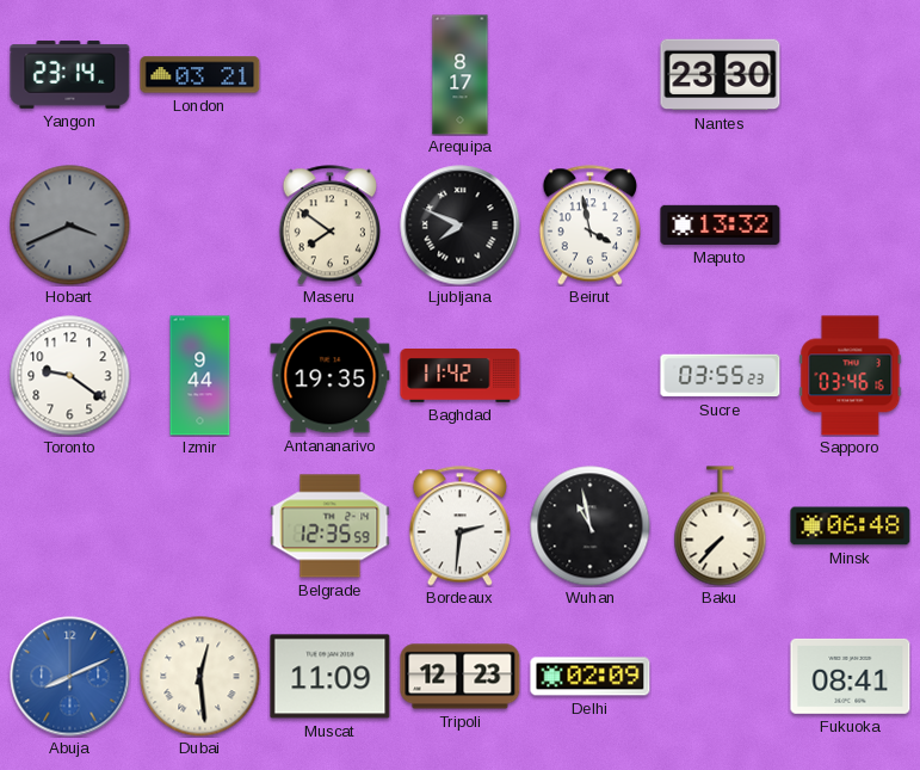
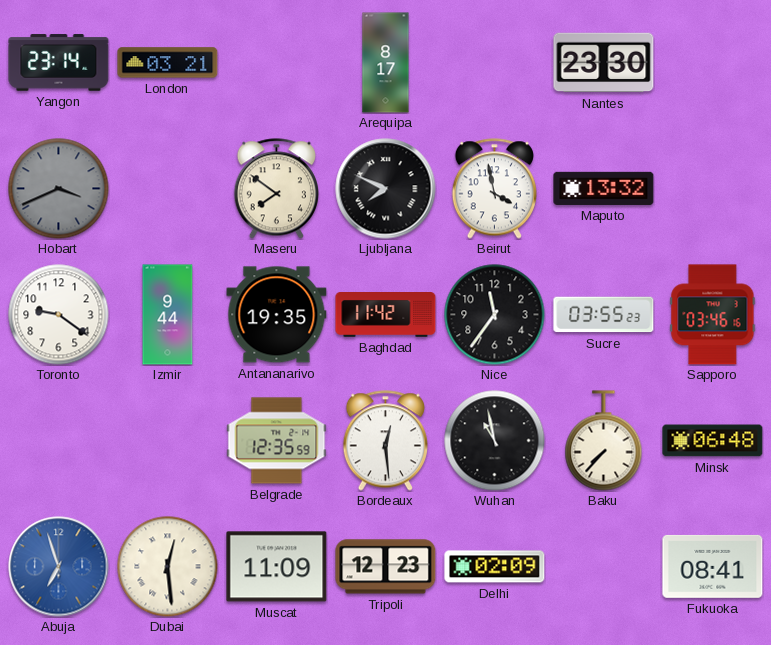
Nice: none -> 11:36 (495, 315)
Bordeaux: 2:31 -> 12:29 (385, 441)
Abuja: 8:11 -> 6:57 (59, 567)
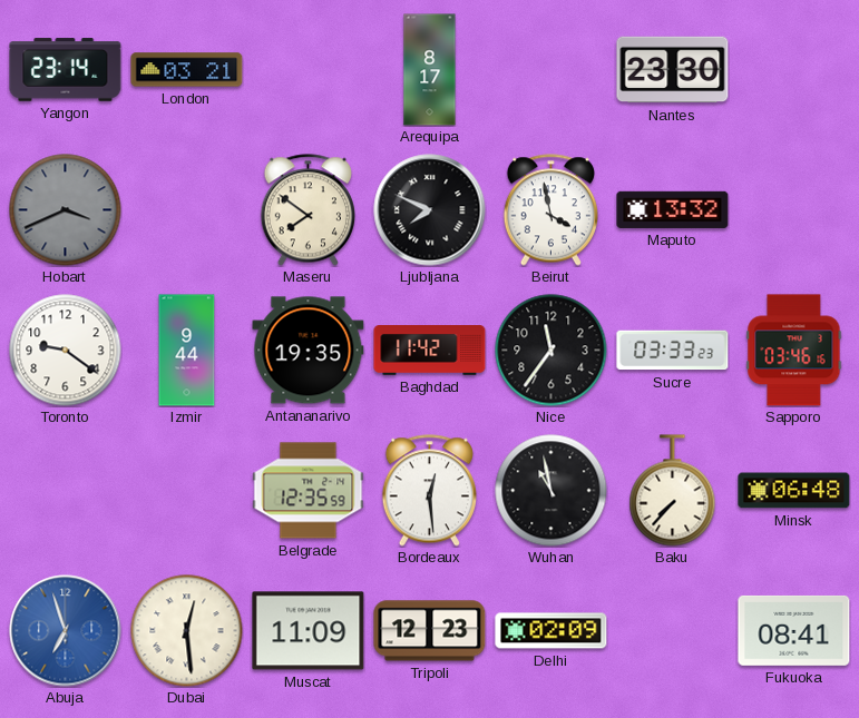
Sucre: 03:55 -> 03:33 (673, 351)
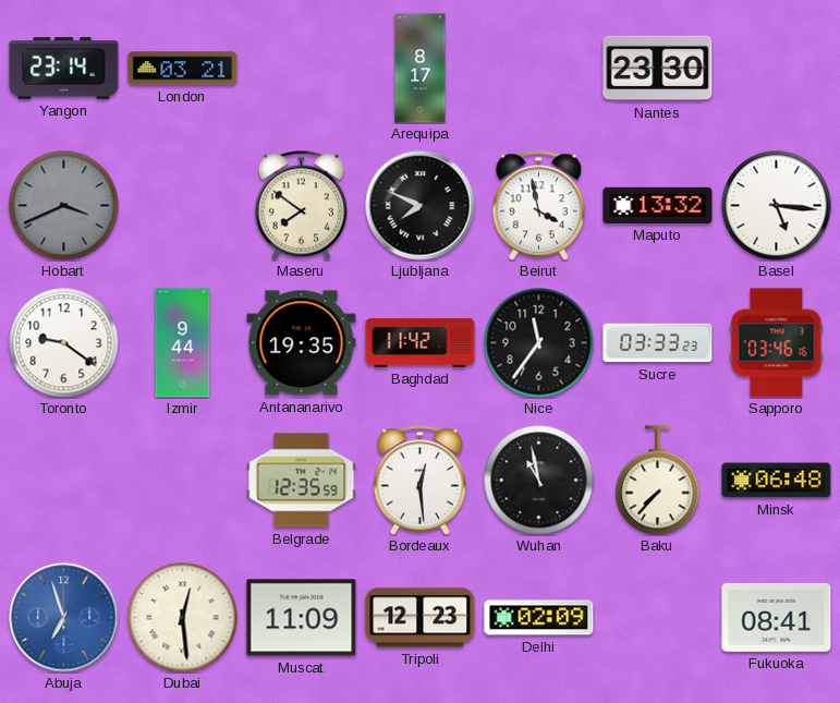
Basel: none -> 5:16 (777, 206)
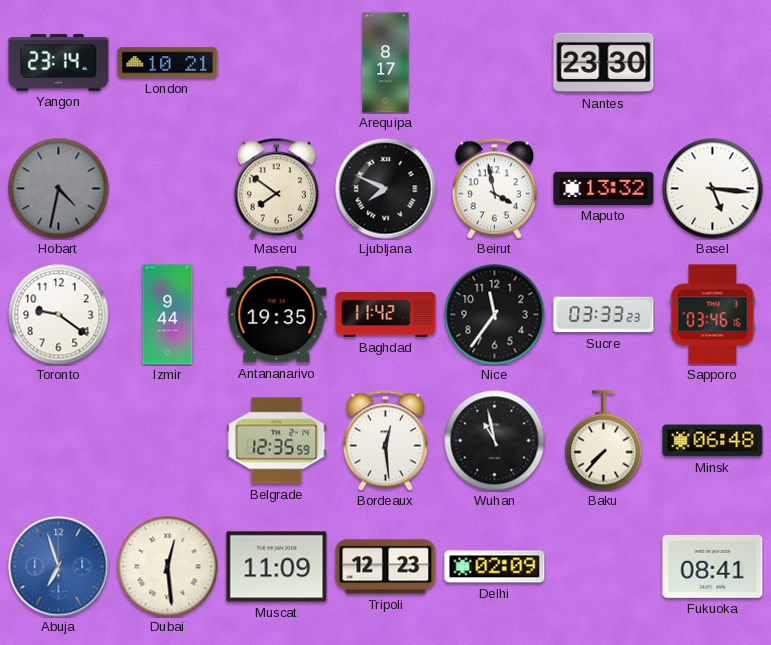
London: 03:21 -> 10:21 (168, 63)
Hobart: 3:41 -> 4:32 (59, 189)
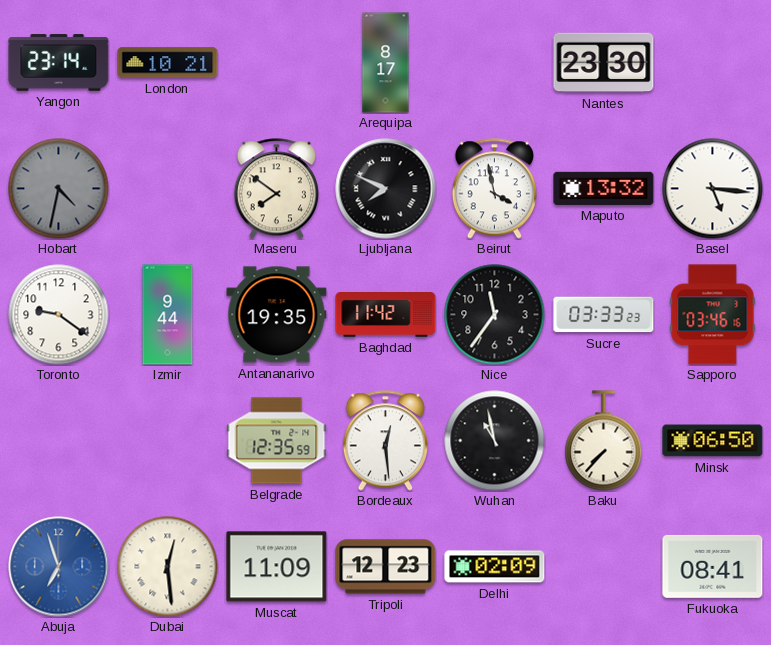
Minsk: 06:48 -> 06:50 (713, 441)
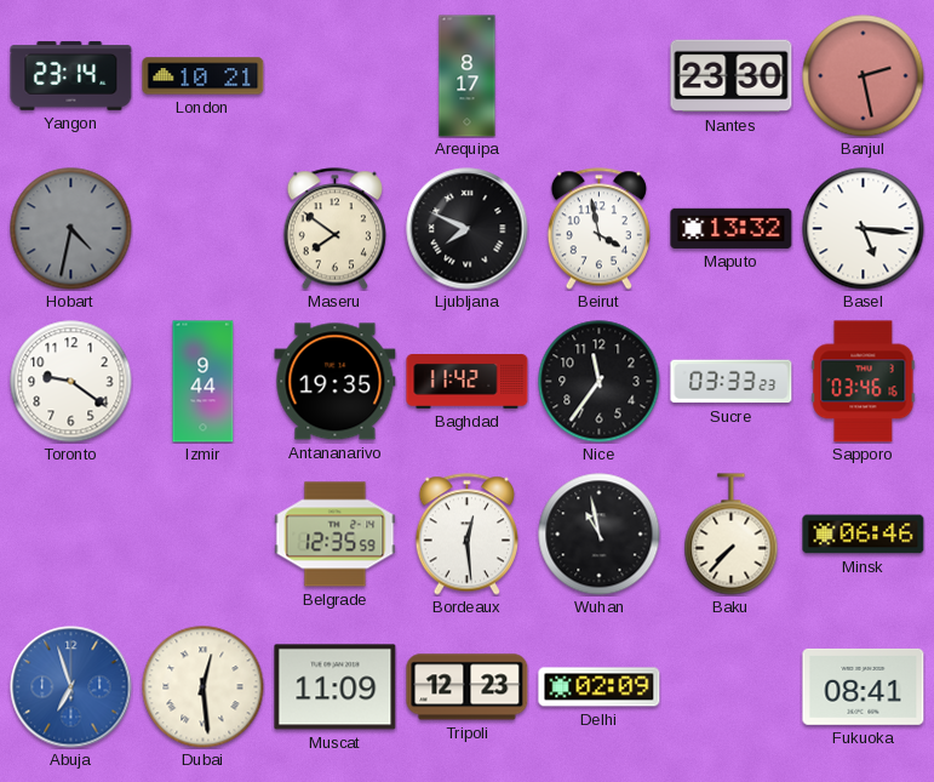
Banjul: none -> 2:28 (864, 76)
Minsk: 06:50 -> 06:46 (864, 535)
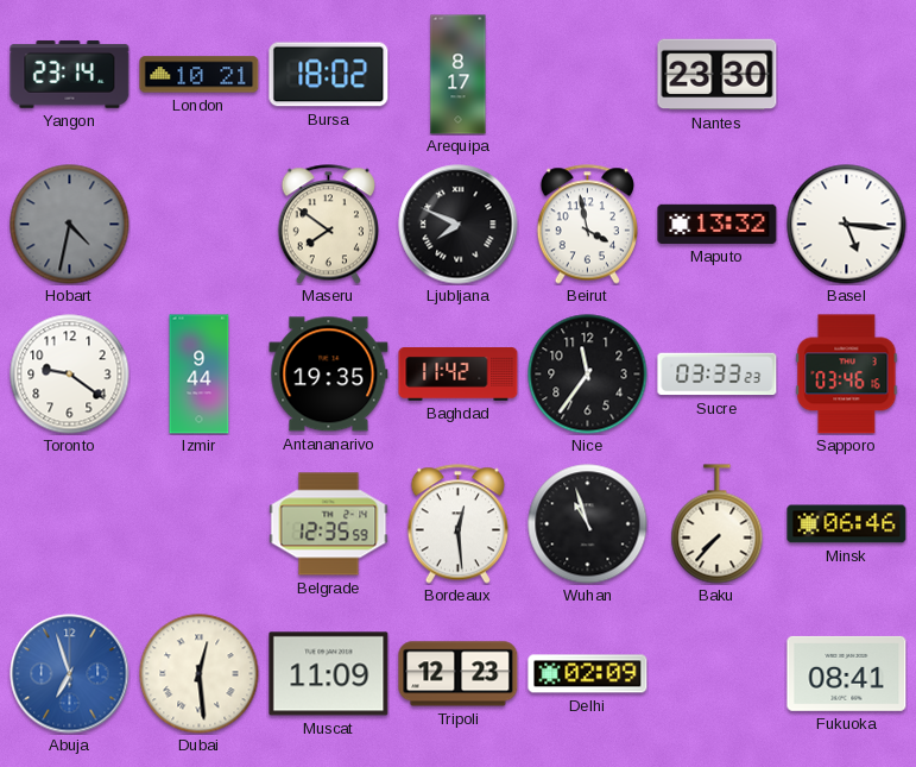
Bursa: none -> 18:02 (329, 75)
Banjul: 2:28 -> none (864, 76)
Wuhan: 10:58 -> 10:57 (588, 524)
